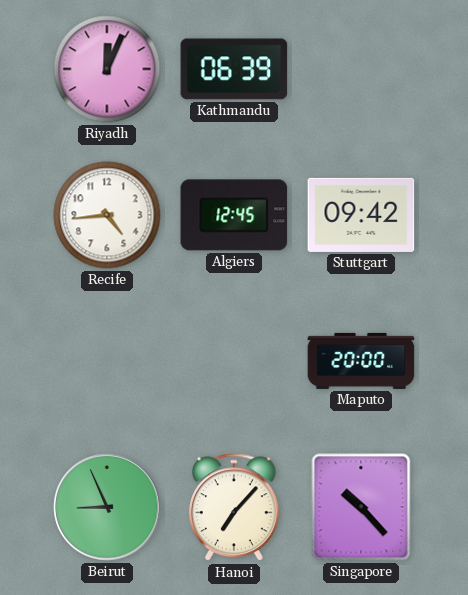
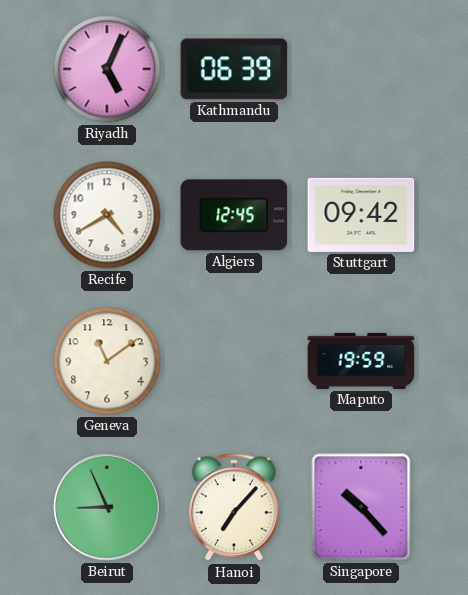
Riyadh: 12:04 -> 5:04 (107, 69)
Recife: 4:44 -> 4:40 (107, 215)
Geneva: none -> 11:09 (107, 361)
Maputo: 20:00 -> 19:59 (361, 361)
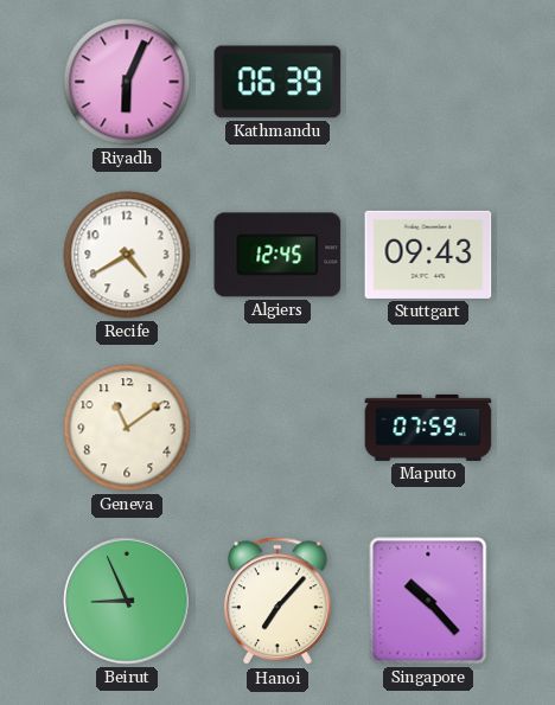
Riyadh: 5:04 -> 6:04 (127, 82)
Stuttgart: 09:42 -> 09:43 (428, 255)
Maputo: 19:59 -> 07:59 (428, 428)
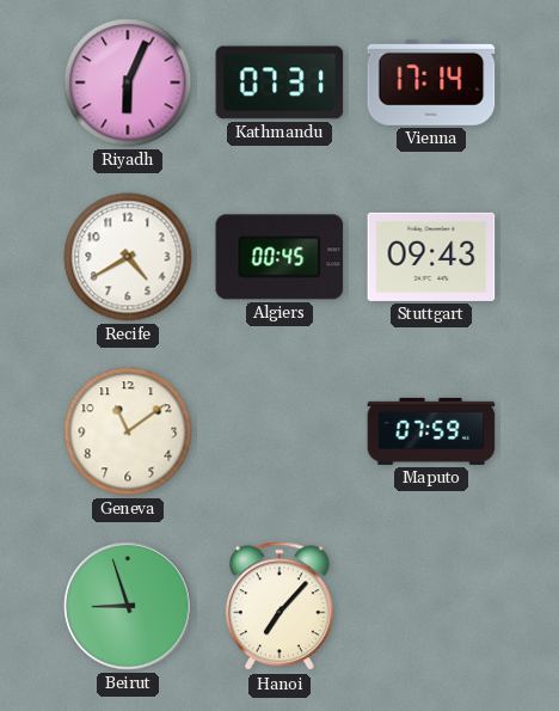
Kathmandu: 06:39 -> 07:31 (279, 82)
Vienna: none -> 17:14 (431, 82)
Algiers: 12:45 -> 00:45 (279, 257)
Beirut: 8:56 -> 8:57 (128, 606)
Singapore: 10:23 -> none (428, 601)
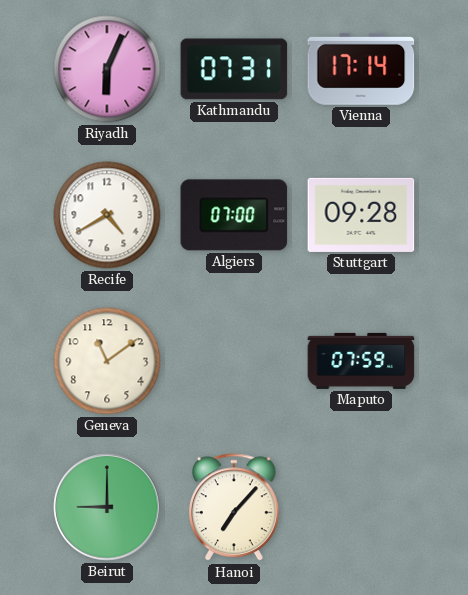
Algiers: 00:45 -> 07:00 (234, 215)
Stuttgart: 09:43 -> 09:28 (361, 215)
Beirut: 8:57 -> 9:00 (107, 507)
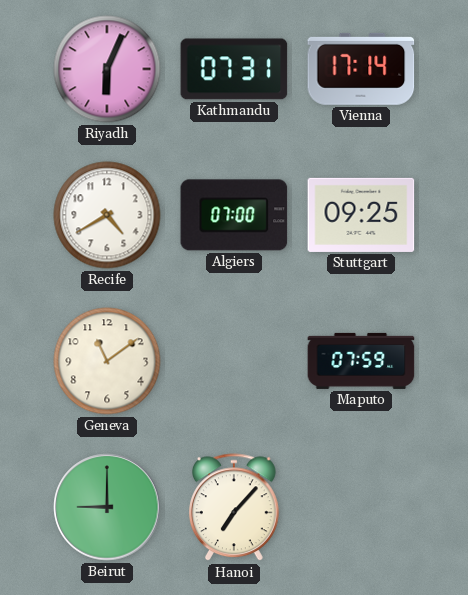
Stuttgart: 09:28 -> 09:25 (361, 215)
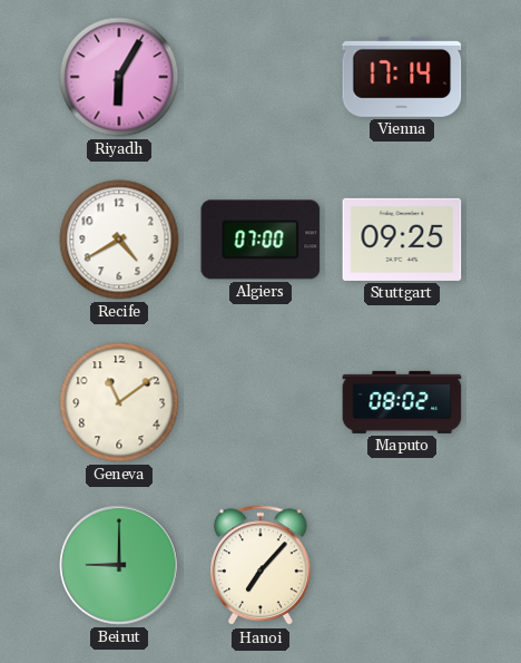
Riyadh: 6:04 -> 6:05 (119, 77)
Kathmandu: 07:31 -> none (234, 69)
Maputo: 07:59 -> 08:02 (402, 402)
